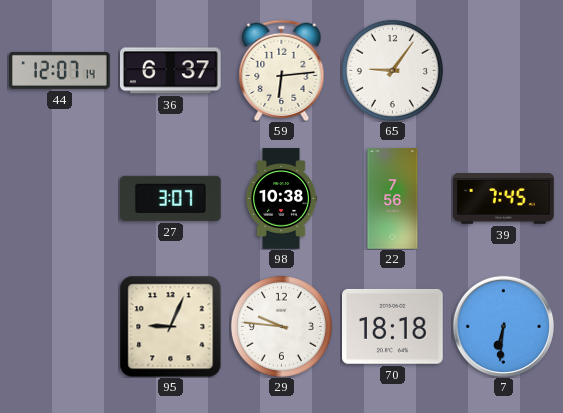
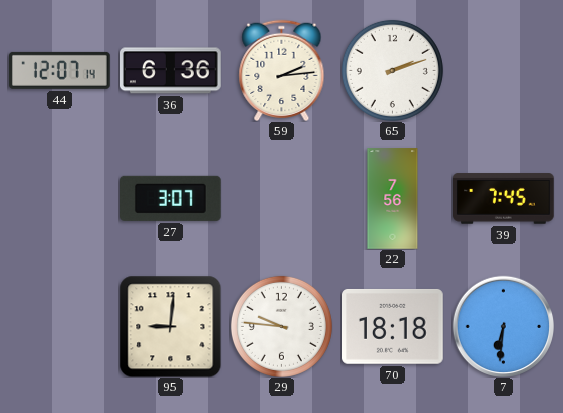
36: 6:37 -> 6:36 (171, 71)
59: 6:14 -> 2:14 (282, 70)
65: 9:06 -> 2:12 (392, 70)
98: 10:38 -> none (281, 199)
95: 9:04 -> 9:01 (170, 326)
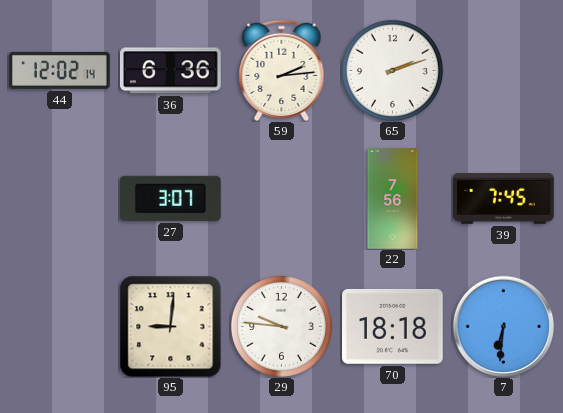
44: 12:07 -> 12:02 (60, 70)
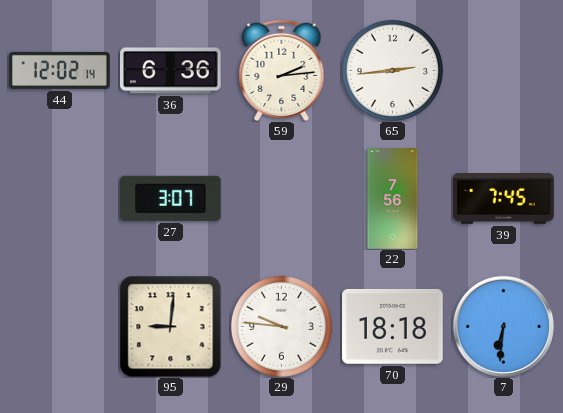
65: 2:12 -> 2:44 (392, 70)
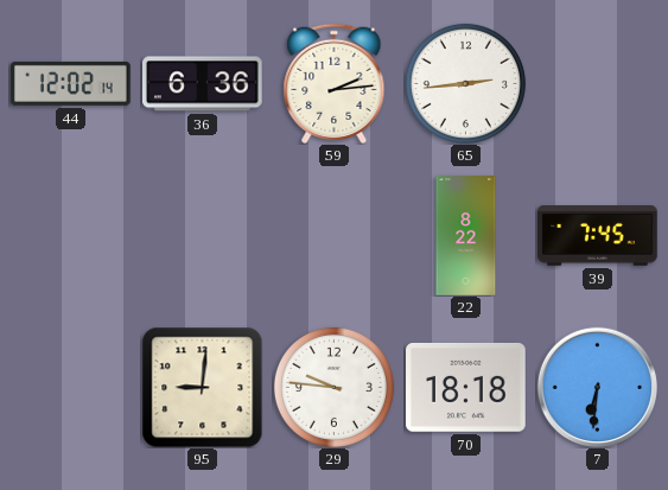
27: 3:07 -> none (171, 198)
22: 7:56 -> 8:22 (466, 236)
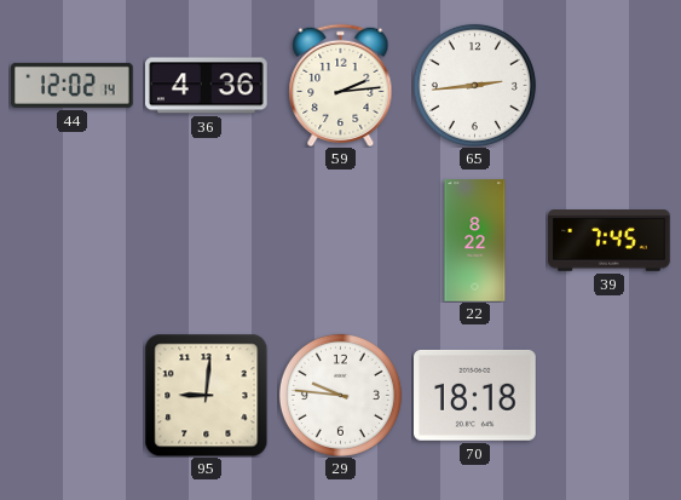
36: 6:36 -> 4:36 (207, 86)
7: 6:31 -> none (597, 387)
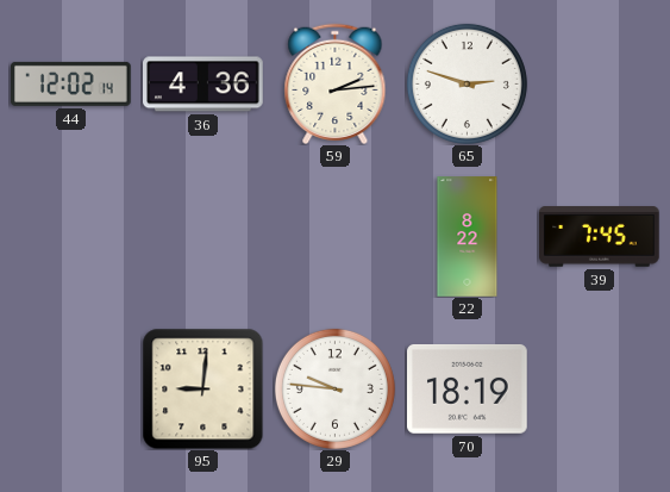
65: 2:44 -> 2:48 (467, 83)
70: 18:18 -> 18:19 (468, 390)
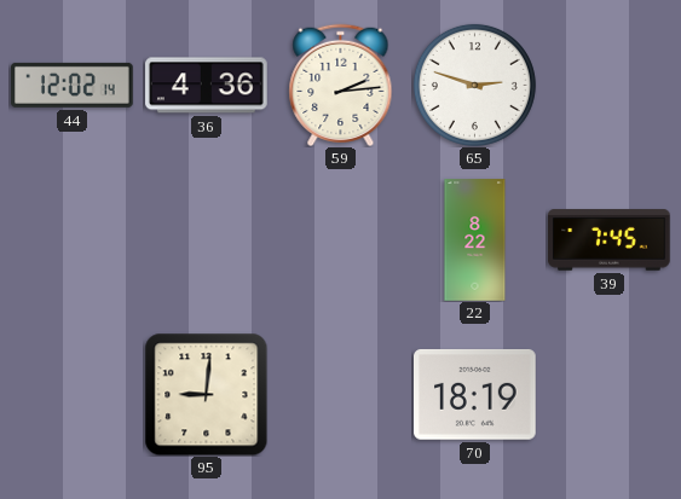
29: 9:46 -> none (334, 388)
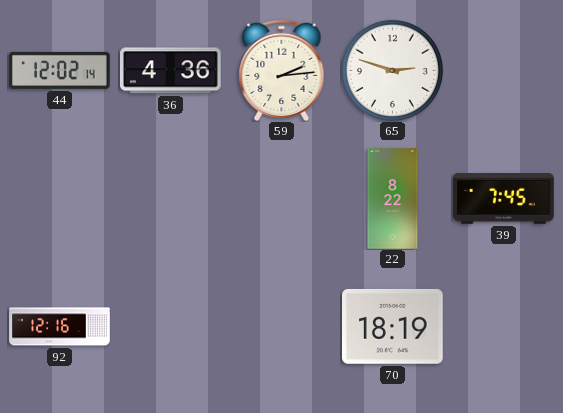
92: none -> 12:16 (60, 327)
95: 9:01 -> none (206, 394)
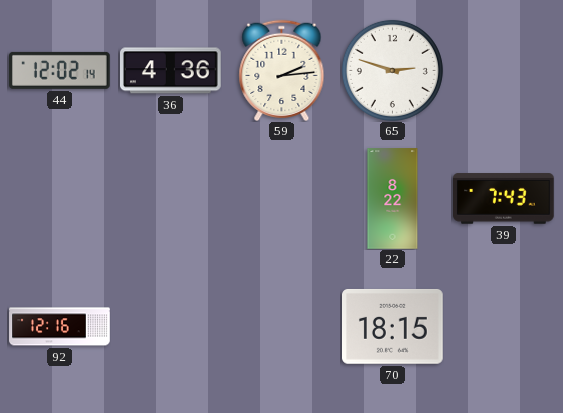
39: 7:45 -> 7:43 (504, 199)
70: 18:19 -> 18:15 (393, 327)
